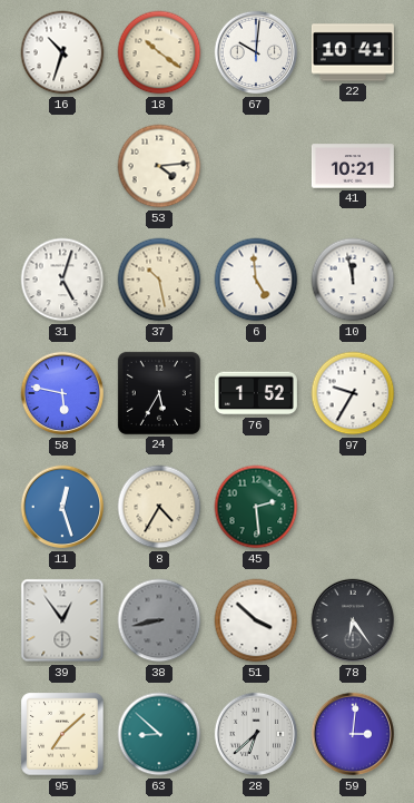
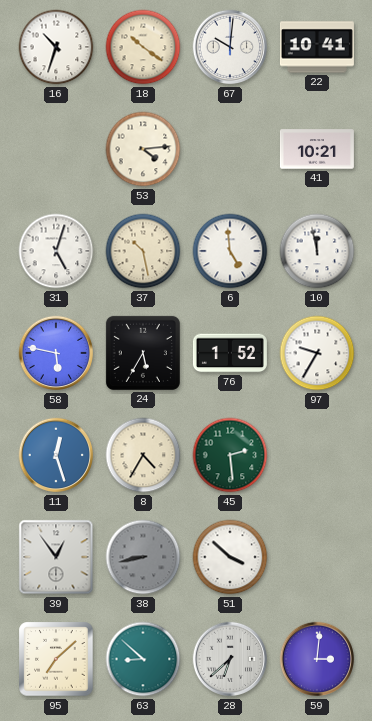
78: 6:24 -> none (353, 620)
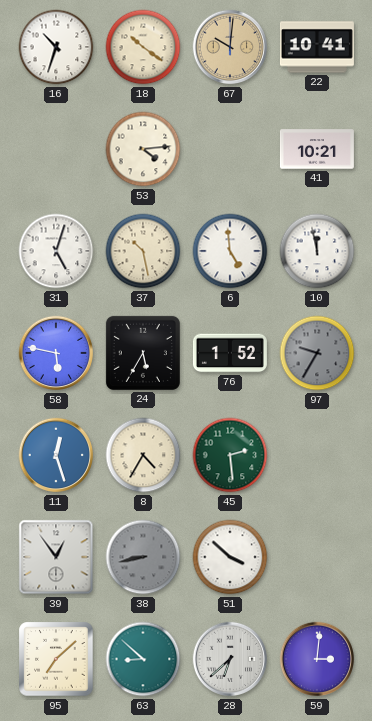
67 dial: white -> champagne (230, 47)
97 dial: white -> grey (317, 353)
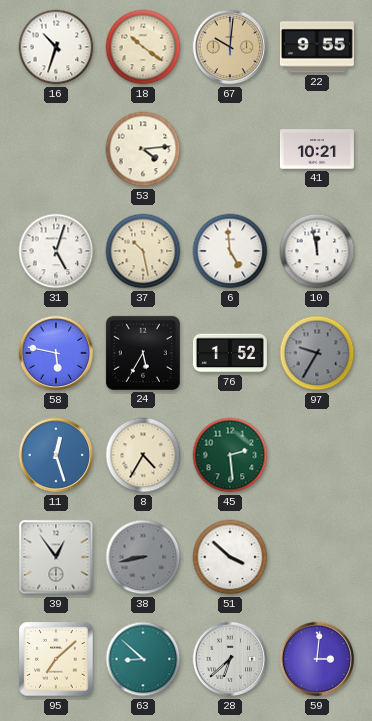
22: 10:41 -> 9:55 (317, 47)
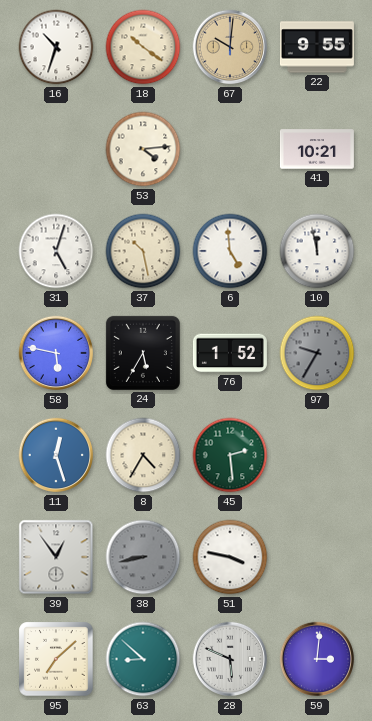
51: 3:52 -> 3:47 (230, 557)
28: 6:38 -> 5:49 (230, 659)
